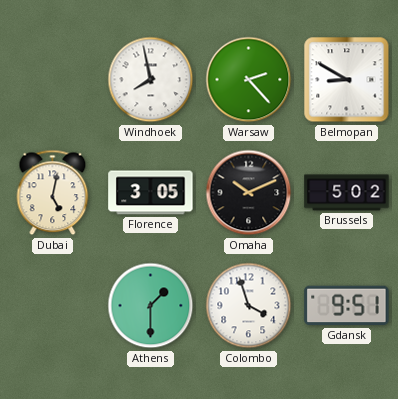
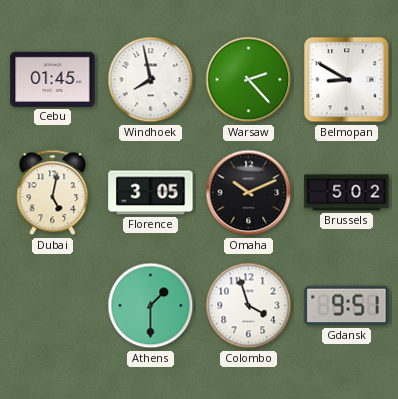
Cebu: none -> 01:45 (53, 79)
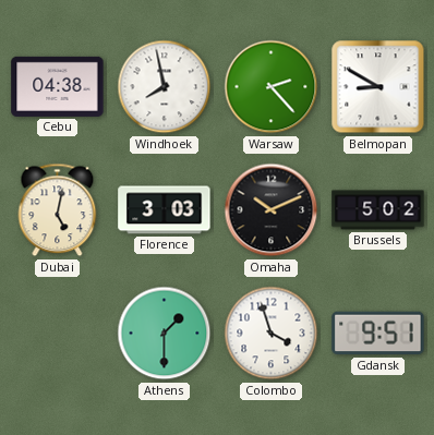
Cebu: 01:45 -> 04:38 (58, 86)
Florence: 3:05 -> 3:03 (165, 210)
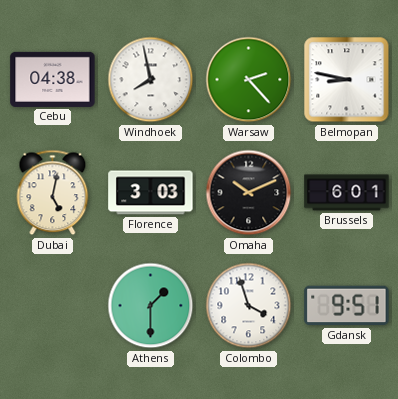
Belmopan: 8:50 -> 8:47 (347, 80)
Brussels: 5:02 -> 6:01 (347, 193)
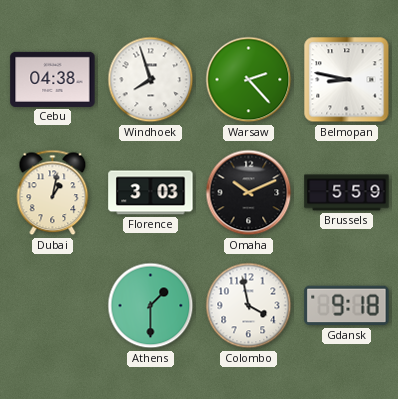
Windhoek: 7:58 -> 7:57 (151, 80)
Dubai: 5:02 -> 1:02 (53, 193)
Brussels: 6:01 -> 5:59 (347, 193)
Colombo: 3:57 -> 3:58 (249, 306)
Gdansk: 9:51 -> 9:18 (347, 306)
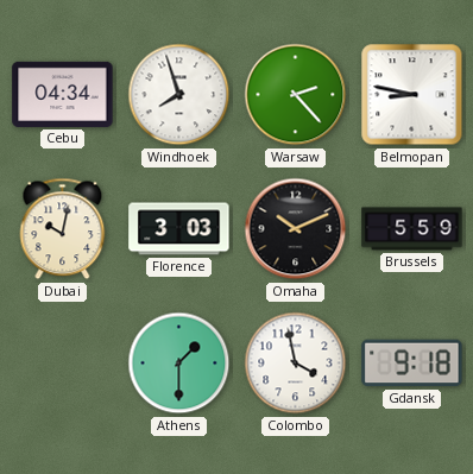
Cebu: 04:38 -> 04:34 (63, 94)
Dubai: 1:02 -> 10:02 (63, 229)
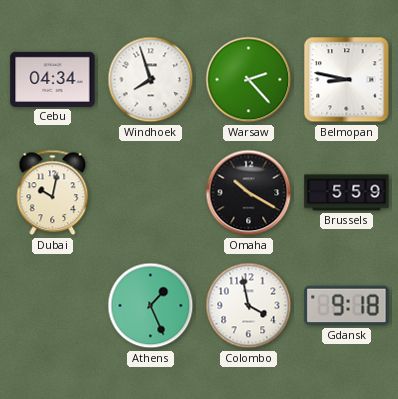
Florence: 3:03 -> none (179, 229)
Omaha: 10:11 -> 10:20 (249, 193)
Athens: 1:30 -> 1:26 (151, 306)
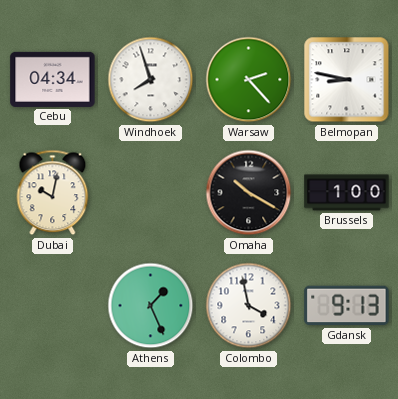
Brussels: 5:59 -> 1:00 (347, 193)
Gdansk: 9:18 -> 9:13 (347, 306)
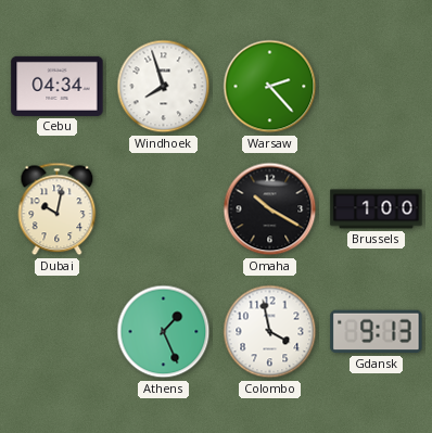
Belmopan: 8:47 -> none (347, 80)
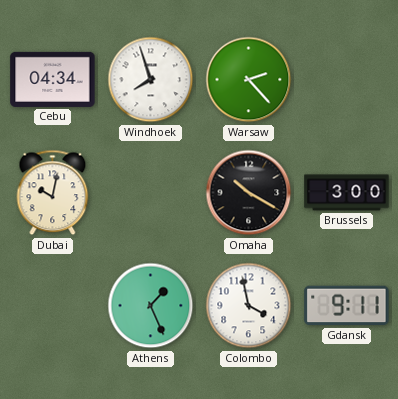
Brussels: 1:00 -> 3:00 (347, 193)
Gdansk: 9:13 -> 9:11 (347, 306)
